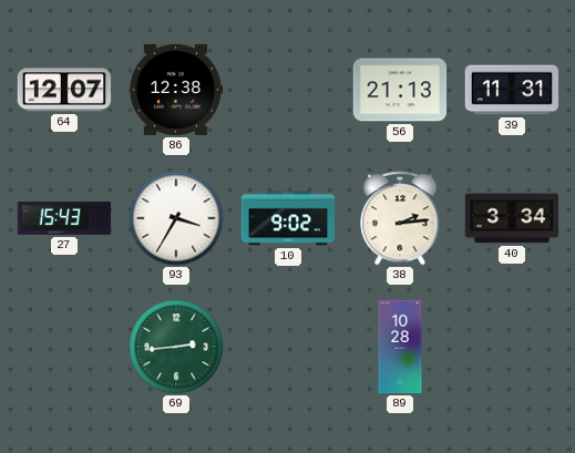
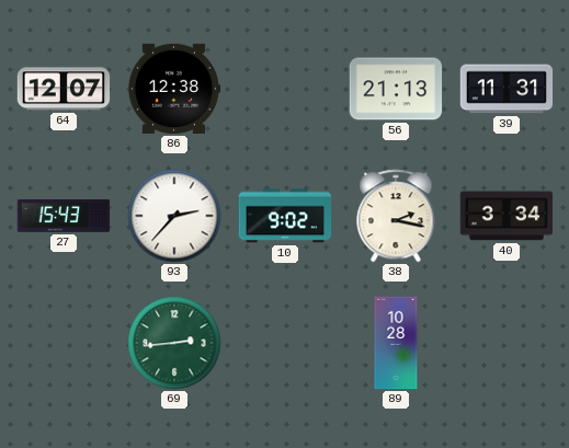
93: 3:35 -> 2:37 (174, 216)
38: 2:14 -> 2:17 (396, 216)
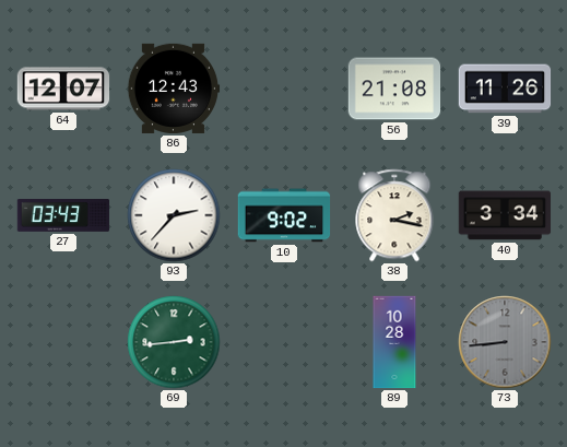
86: 12:38 -> 12:43 (174, 89)
56: 21:13 -> 21:08 (394, 89)
39: 11:31 -> 11:26 (505, 89)
27: 15:43 -> 03:43 (63, 216)
73: none -> 8:44 (505, 342)
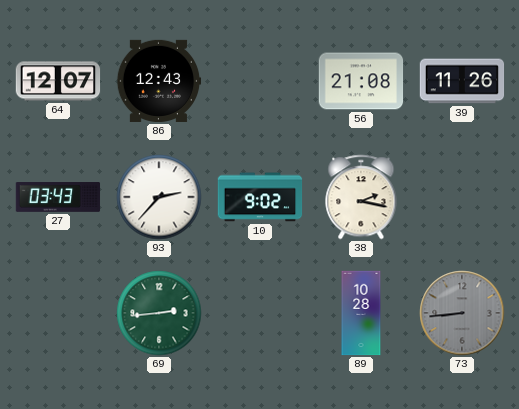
40: 3:34 -> none (505, 215)
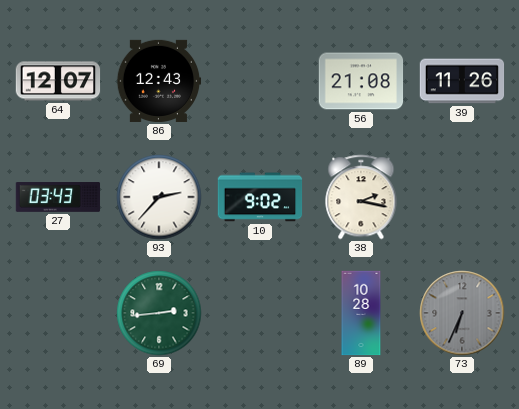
73: 8:44 -> 6:34 (462, 313)
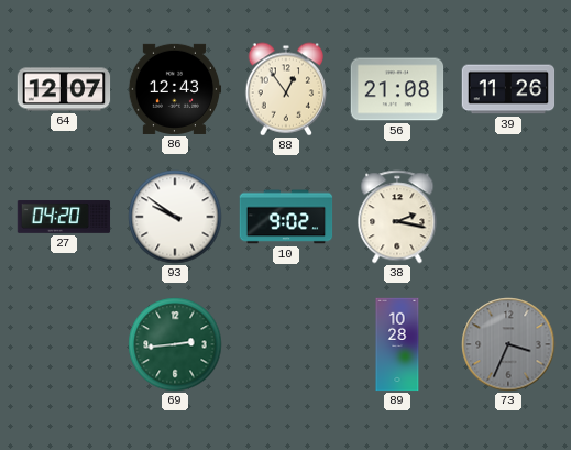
88: none -> 12:54 (285, 89)
27: 03:43 -> 04:20 (64, 218)
93: 2:37 -> 9:51 (175, 217)
73: 6:34 -> 3:34 (508, 344)
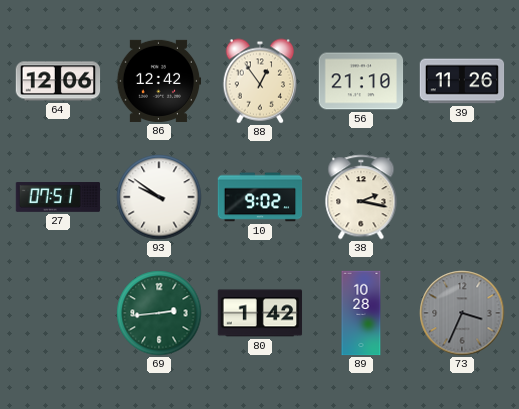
64: 12:07 -> 12:06 (58, 81)
86: 12:43 -> 12:42 (159, 81)
56: 21:08 -> 21:10 (361, 81)
27: 04:20 -> 07:51 (58, 198)
80: none -> 1:42 (260, 313)
